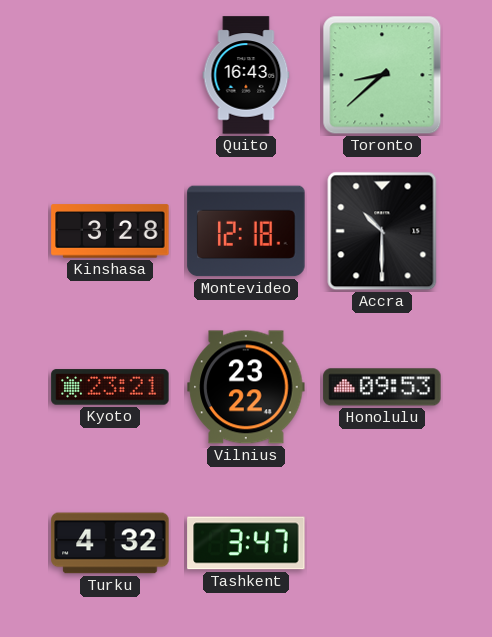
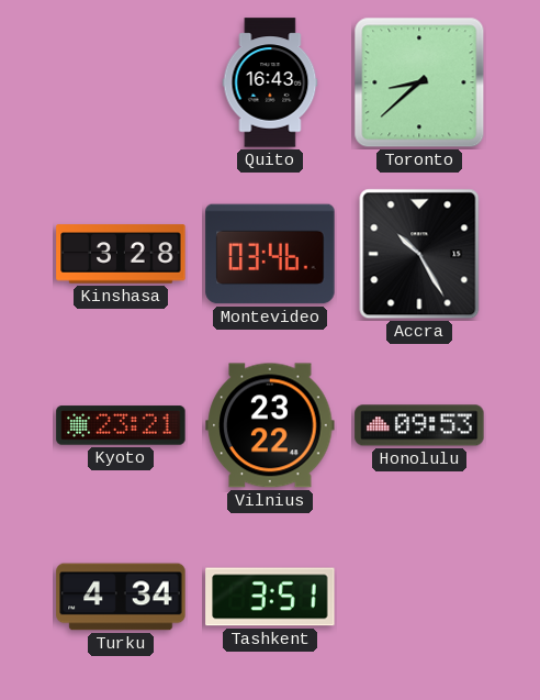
Montevideo: 12:18 -> 03:46 (270, 254)
Accra: 10:30 -> 10:25 (419, 254)
Turku: 4:32 -> 4:34 (121, 597)
Tashkent: 3:47 -> 3:51 (270, 597)
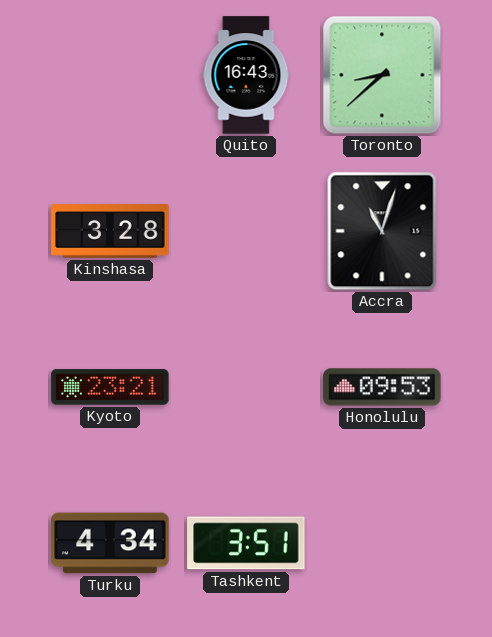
Montevideo: 03:46 -> none (270, 254)
Accra: 10:25 -> 11:03 (382, 231)
Vilnius: 23:22 -> none (270, 425)
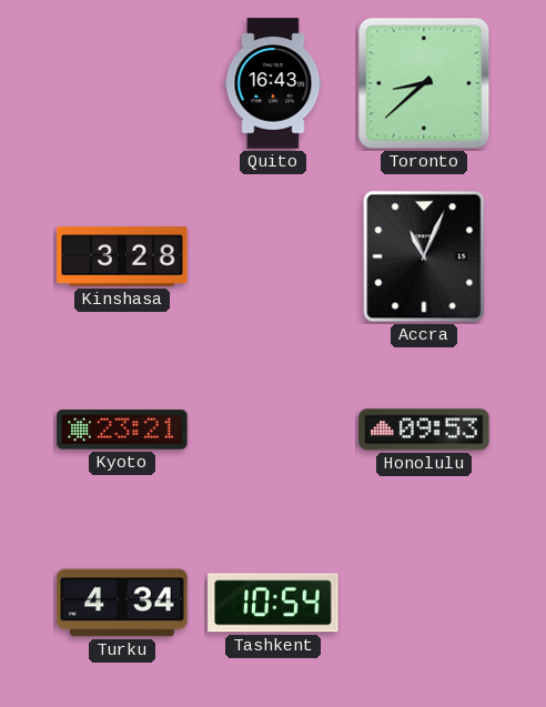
Accra: 11:03 -> 11:04 (424, 256)
Tashkent: 3:51 -> 10:54 (273, 603)
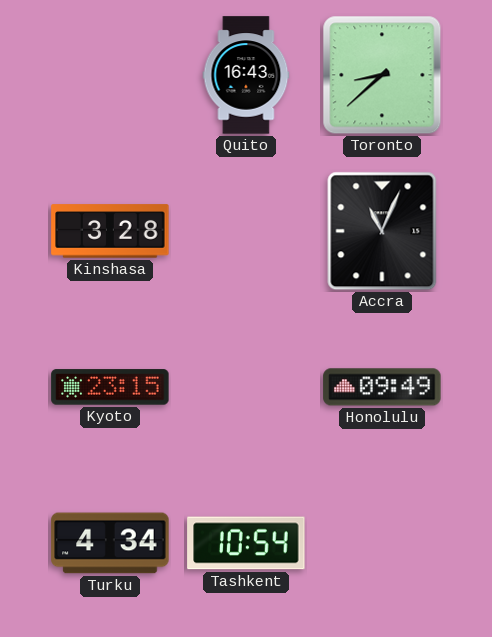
Kyoto: 23:21 -> 23:15 (110, 387)
Honolulu: 09:53 -> 09:49 (382, 387)
